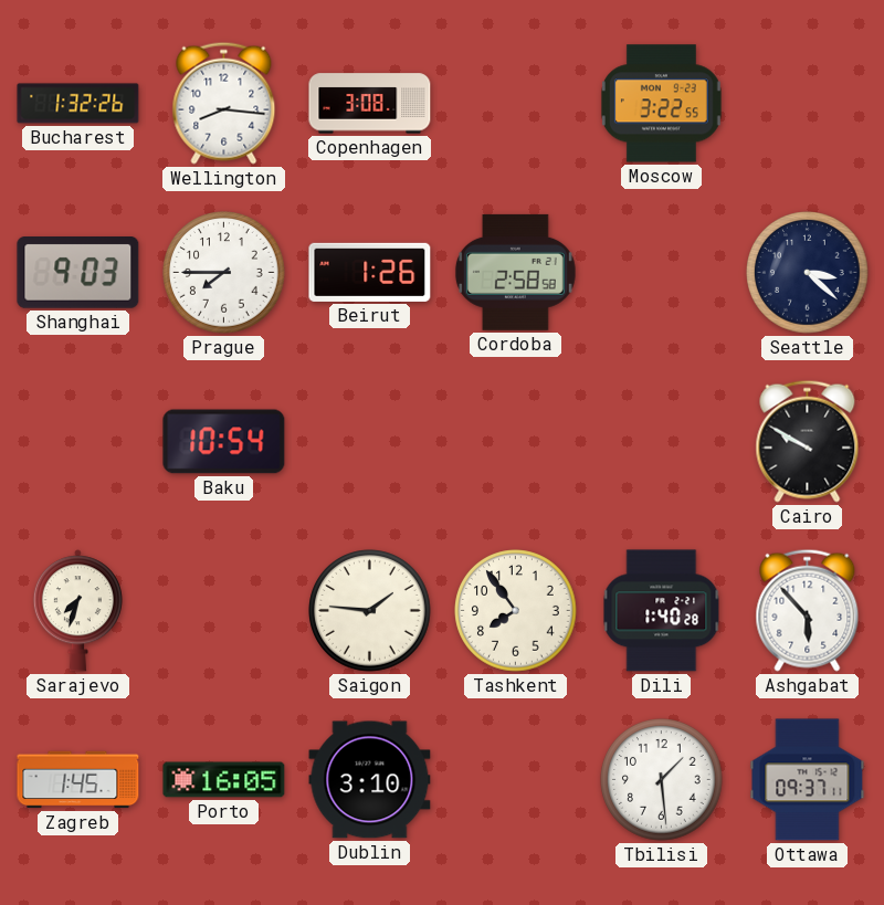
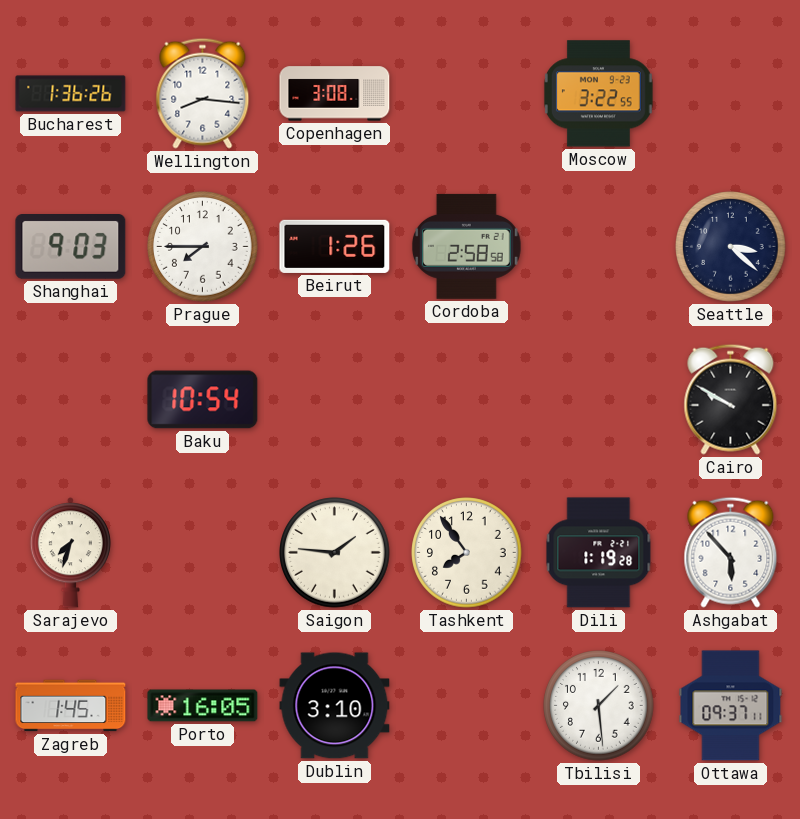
Bucharest: 1:32 -> 1:36 (71, 94)
Dili: 1:40 -> 1:19 (599, 553)
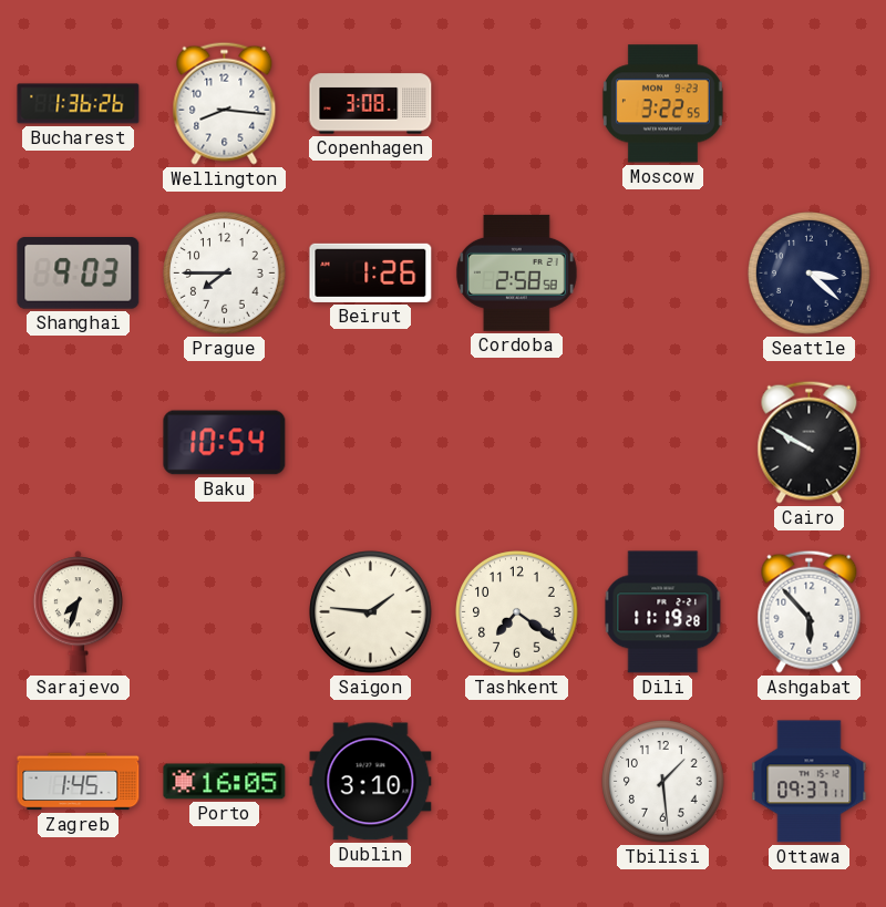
Tashkent: 7:54 -> 7:21 (517, 612)
Dili: 1:19 -> 11:19 (663, 612)
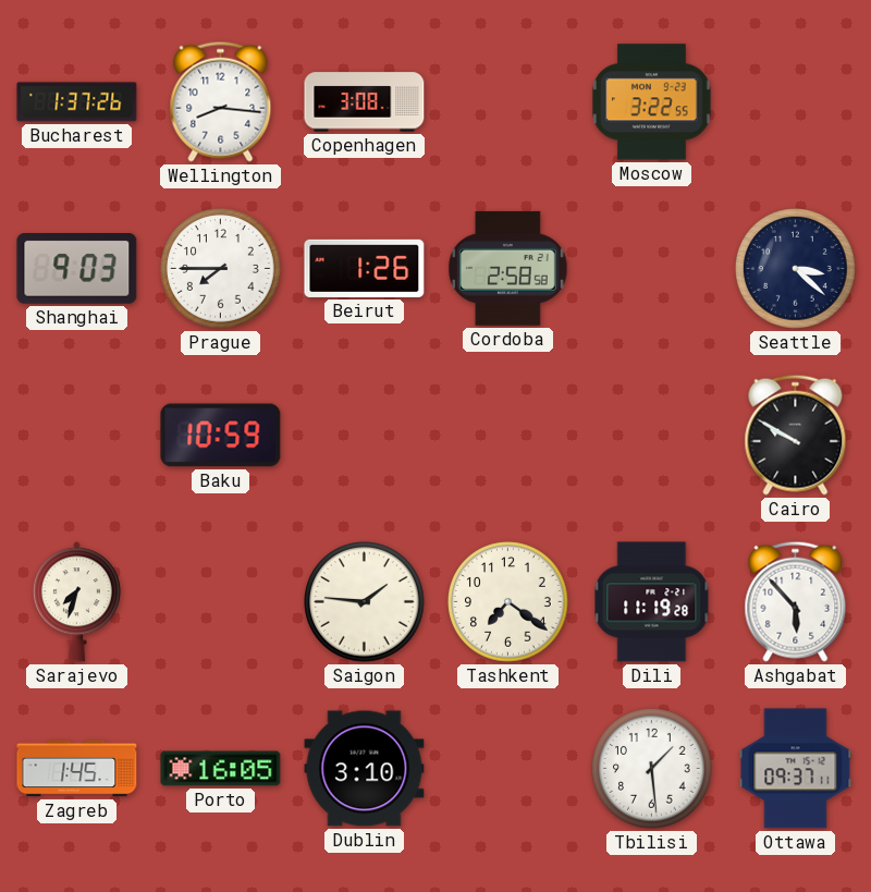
Bucharest: 1:36 -> 1:37 (77, 102)
Baku: 10:54 -> 10:59 (221, 436)
